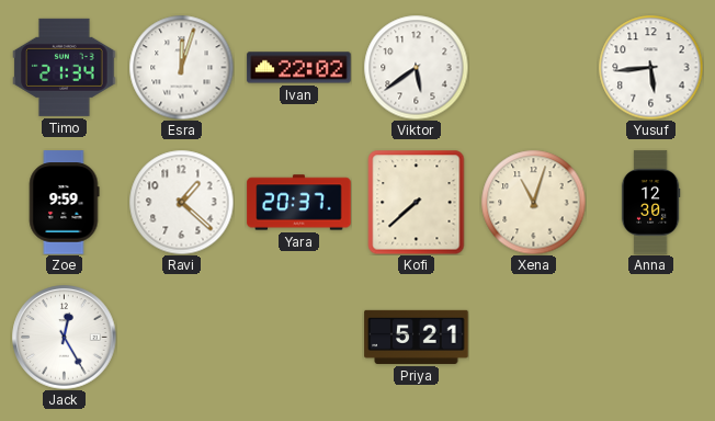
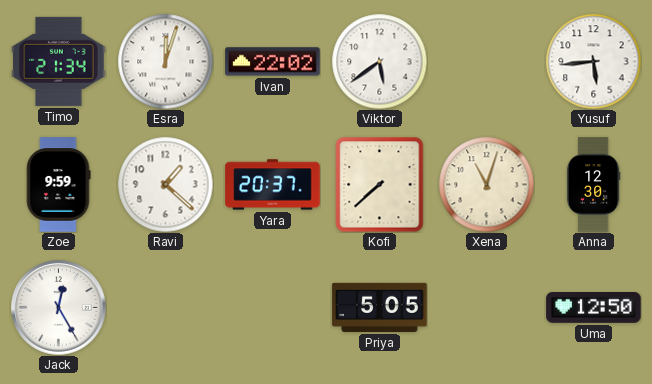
Priya: 5:21 -> 5:05 (380, 307)
Uma: none -> 12:50 (594, 307)
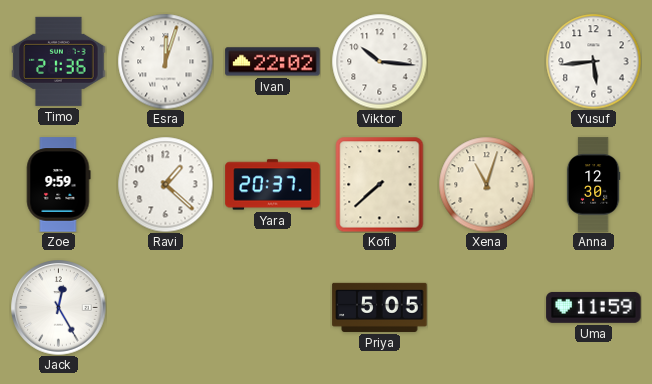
Timo: 21:34 -> 21:36 (59, 61)
Viktor: 5:39 -> 10:16 (379, 61)
Uma: 12:50 -> 11:59 (594, 307)
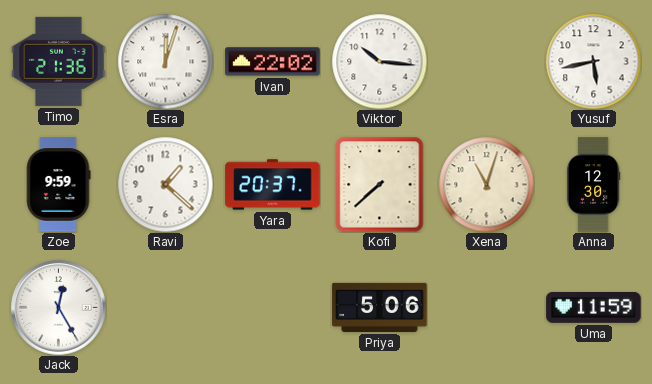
Yusuf: 5:44 -> 5:43 (593, 61)
Priya: 5:05 -> 5:06 (380, 307)
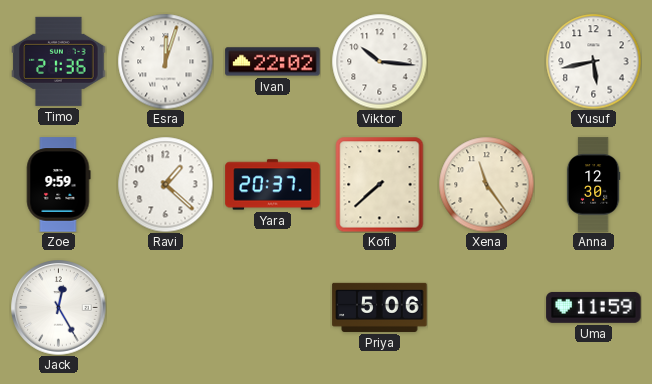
Xena: 11:03 -> 11:24 (486, 184)
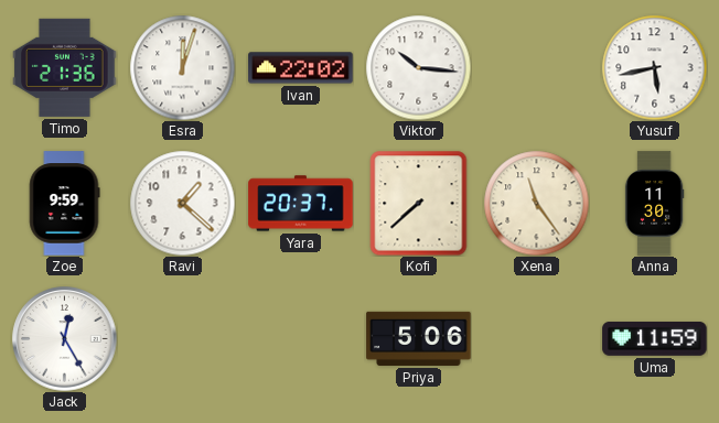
Anna: 12:30 -> 11:30 (654, 204)
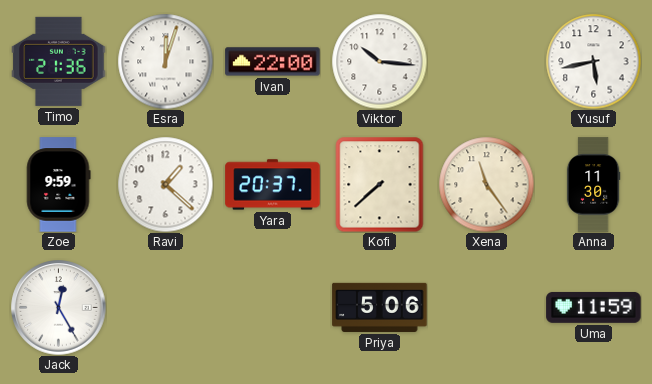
Ivan: 22:02 -> 22:00 (273, 62)
